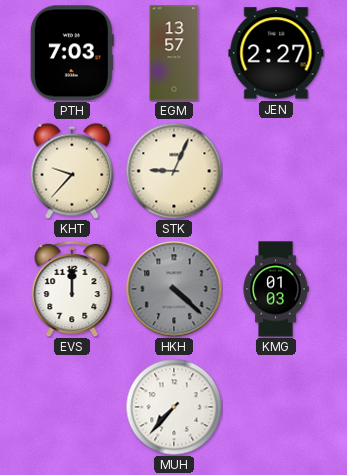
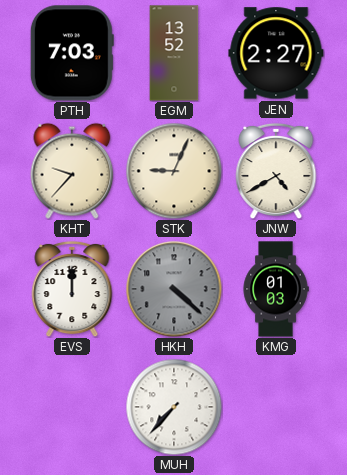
EGM: 13:57 -> 13:52 (174, 53)
JNW: none -> 4:40 (276, 171)
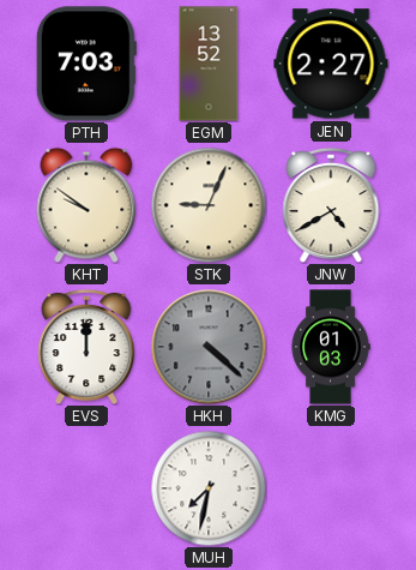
KHT: 9:37 -> 9:51 (86, 205)
MUH: 7:37 -> 7:32 (209, 488)
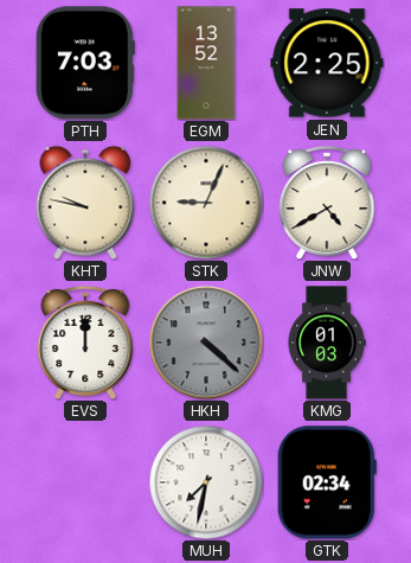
JEN: 2:27 -> 2:25 (327, 63)
KHT: 9:51 -> 9:47 (85, 203)
GTK: none -> 02:34 (327, 482)
